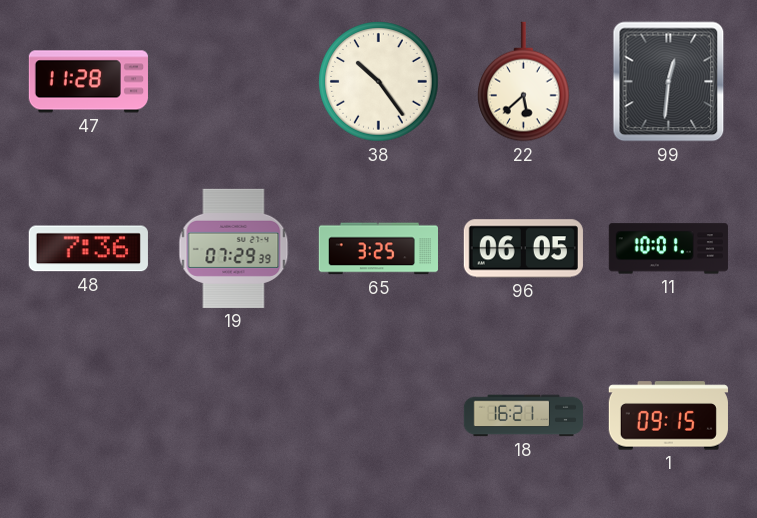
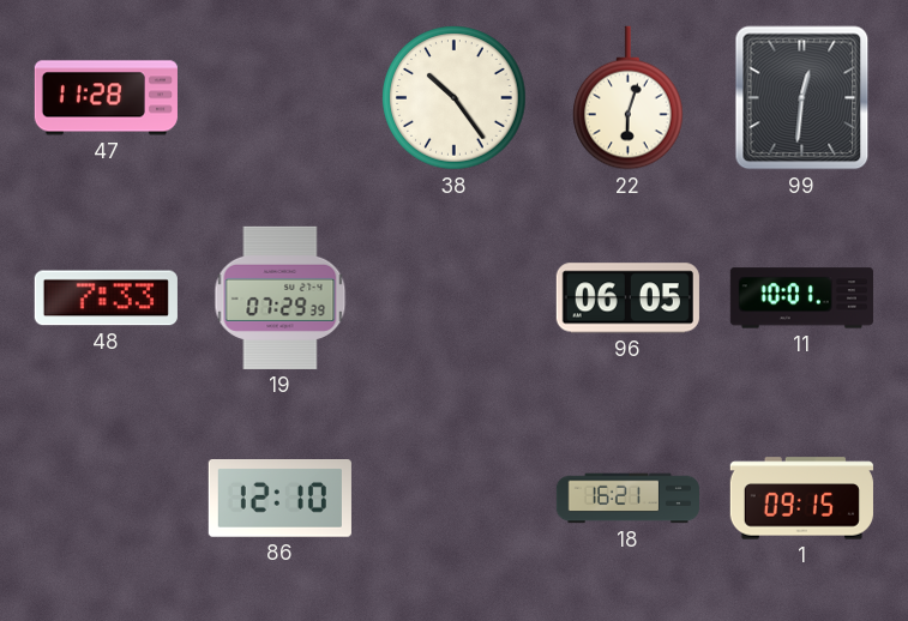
22: 5:38 -> 6:03 (629, 98)
48: 7:36 -> 7:33 (106, 299)
65: 3:25 -> none (378, 249)
86: none -> 12:10 (279, 499)
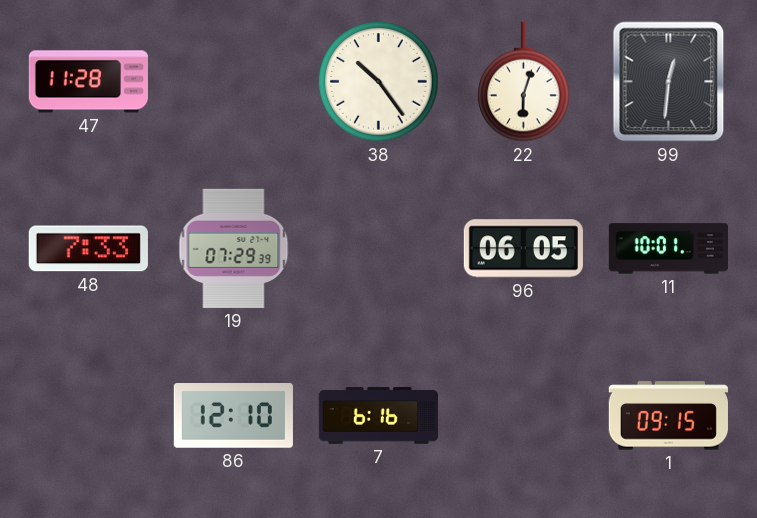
7: none -> 6:16 (378, 416)
18: 16:21 -> none (627, 499)
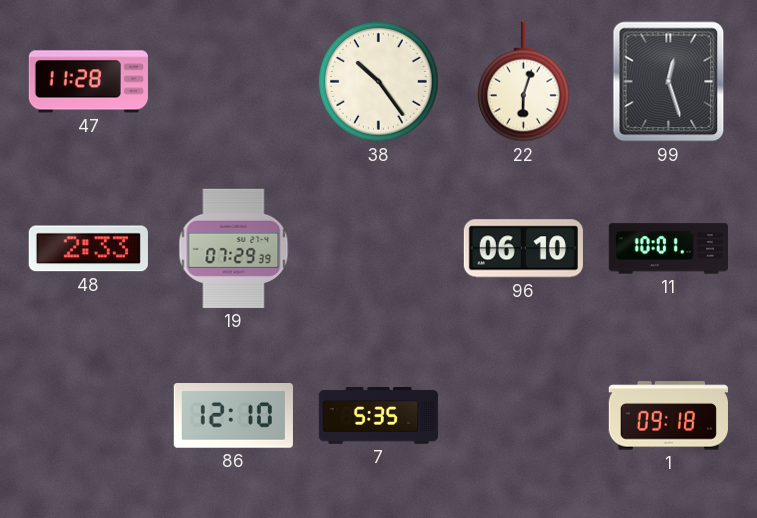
99: 12:31 -> 12:27 (669, 82)
48: 7:33 -> 2:33 (88, 249)
96: 06:05 -> 06:10 (523, 249)
7: 6:16 -> 5:35 (378, 416)
1: 09:15 -> 09:18 (668, 416)
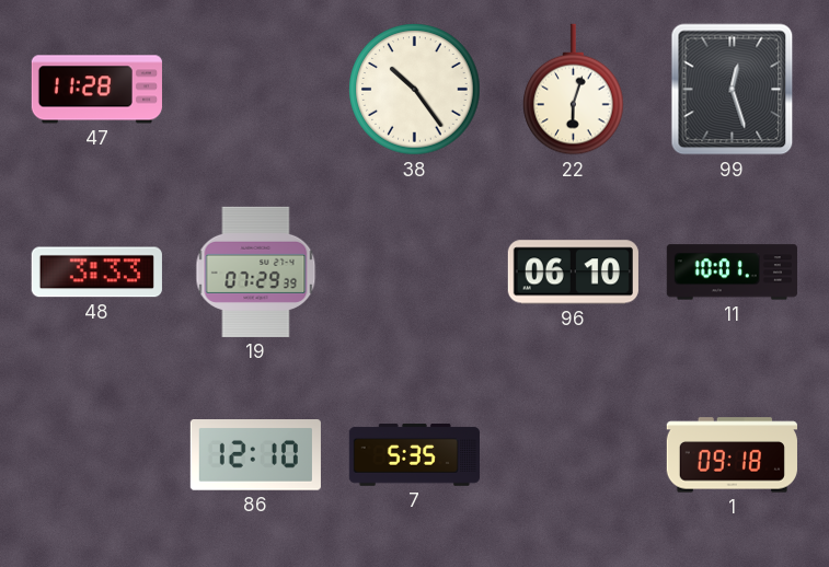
48: 2:33 -> 3:33 (96, 273)
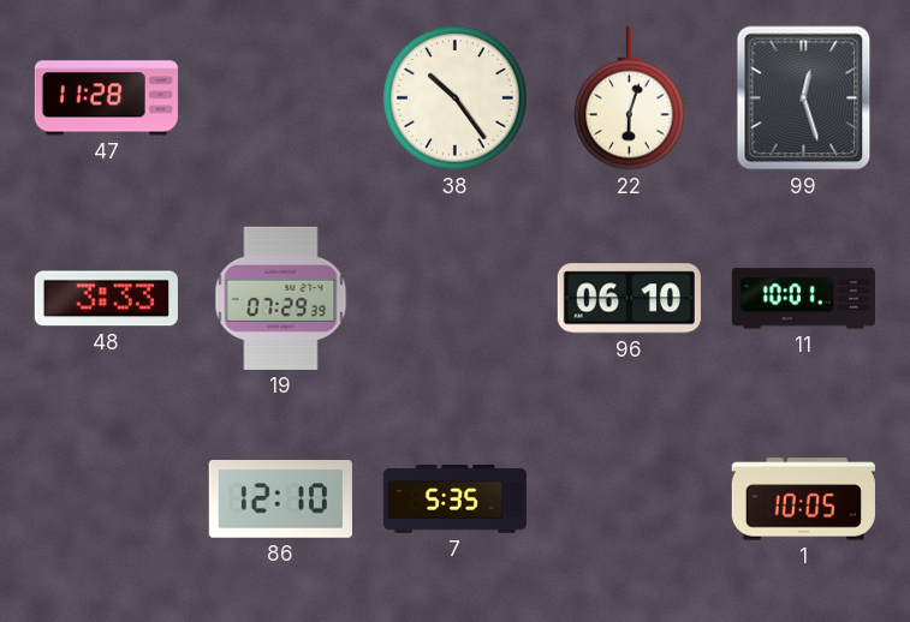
1: 09:18 -> 10:05 (803, 500)
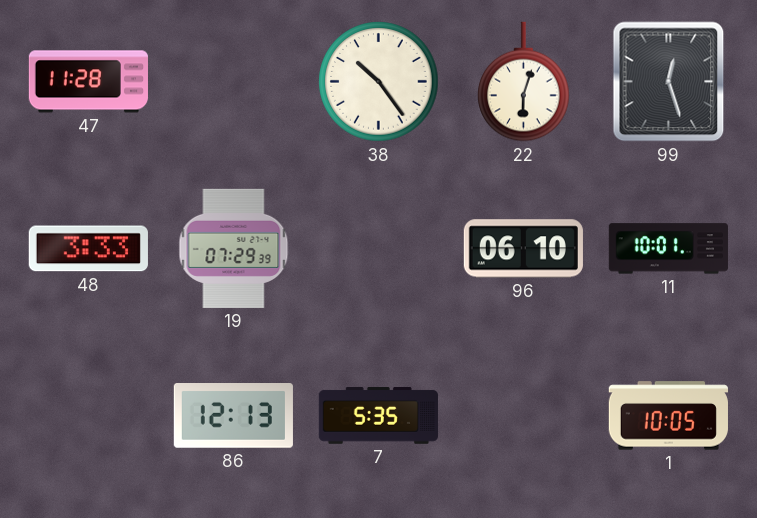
86: 12:10 -> 12:13 (233, 416)
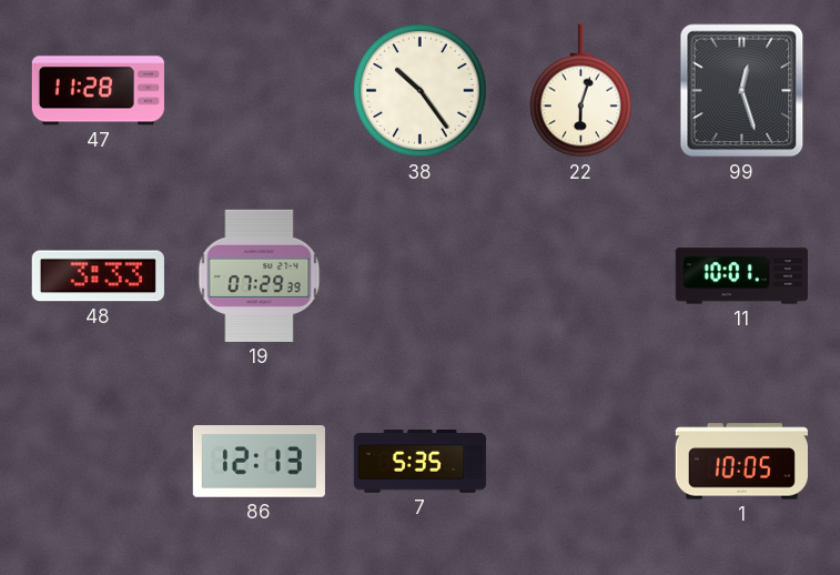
96: 06:10 -> none (523, 249)
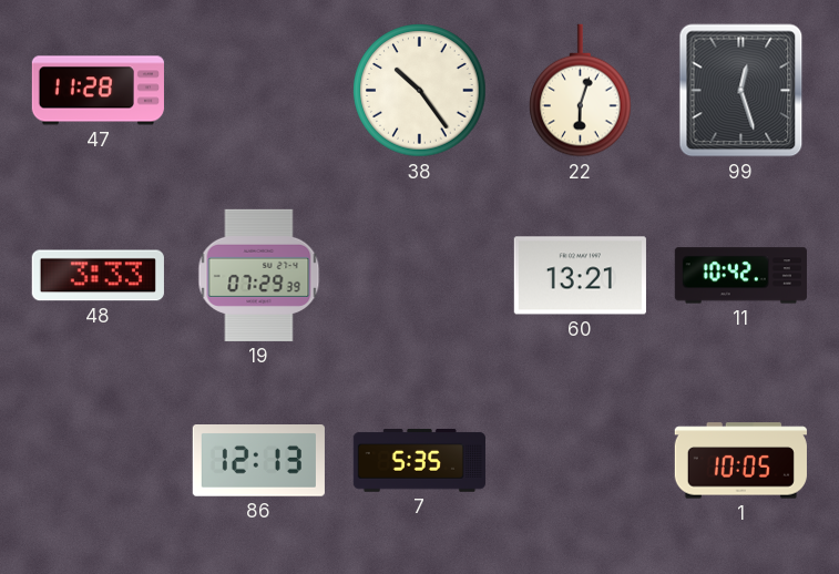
60: none -> 13:21 (580, 276)
11: 10:01 -> 10:42 (740, 276)
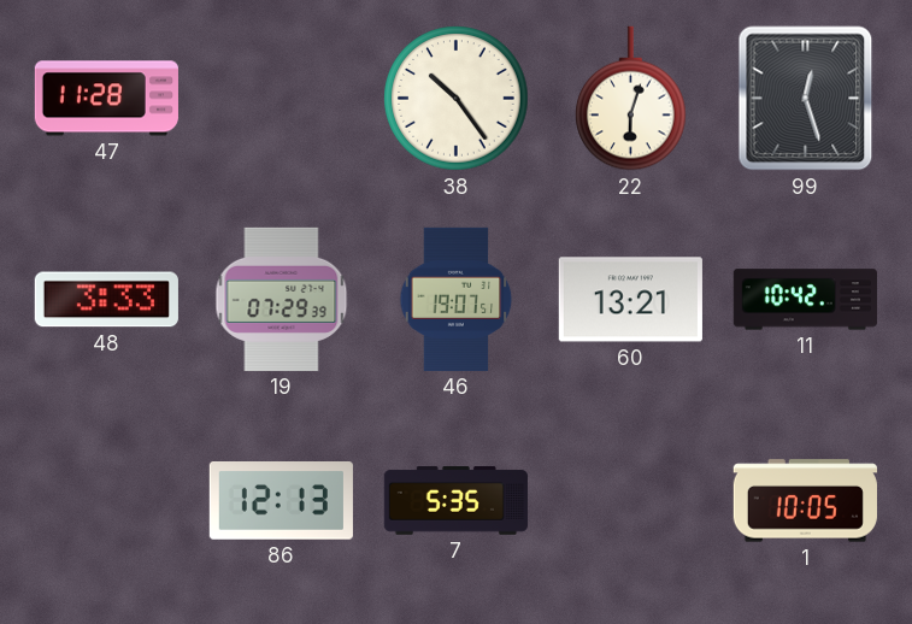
46: none -> 19:07 (457, 299)
